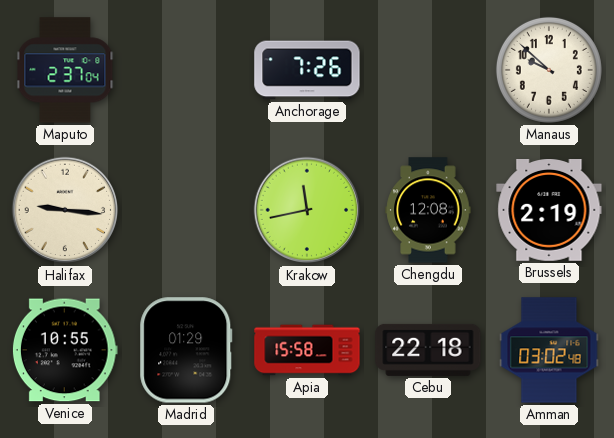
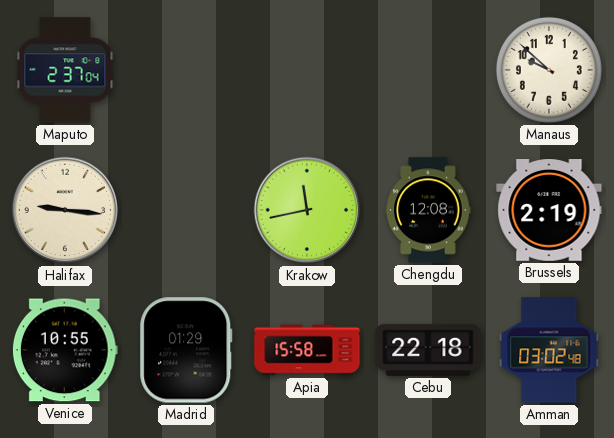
Anchorage: 7:26 -> none (307, 70)
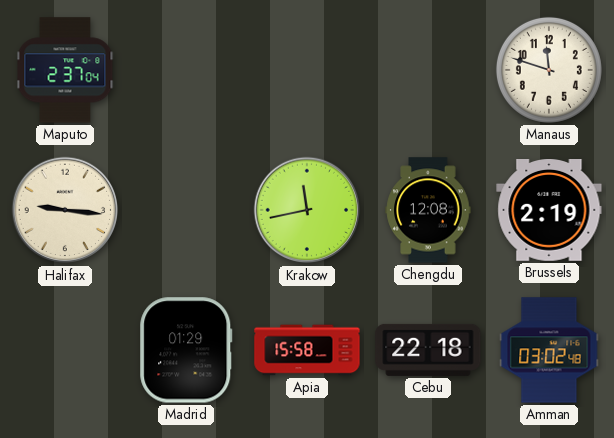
Manaus: 9:52 -> 11:48 (549, 70)
Venice: 10:55 -> none (65, 350)
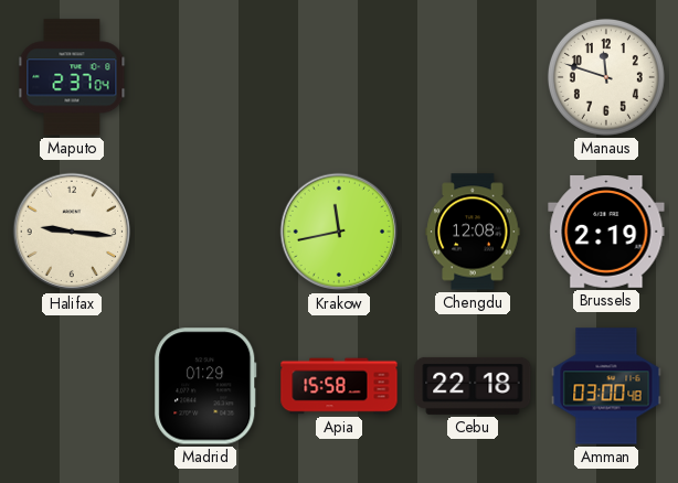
Amman: 03:02 -> 03:00 (606, 386)
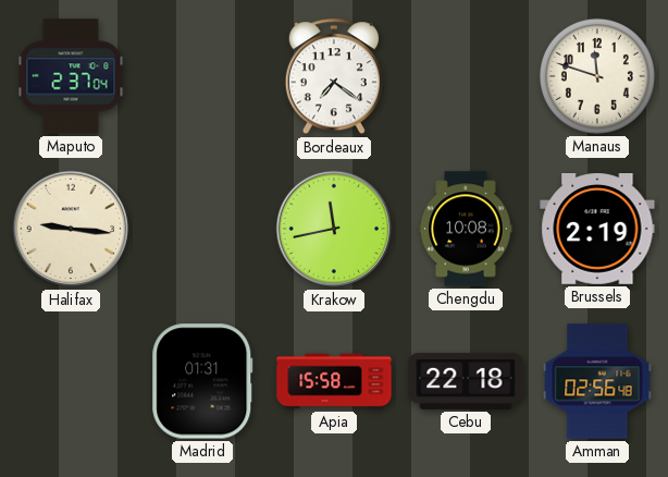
Bordeaux: none -> 7:21 (334, 77)
Chengdu: 12:08 -> 10:08 (466, 229)
Madrid: 01:29 -> 01:31 (202, 381)
Amman: 03:00 -> 02:56 (597, 381)
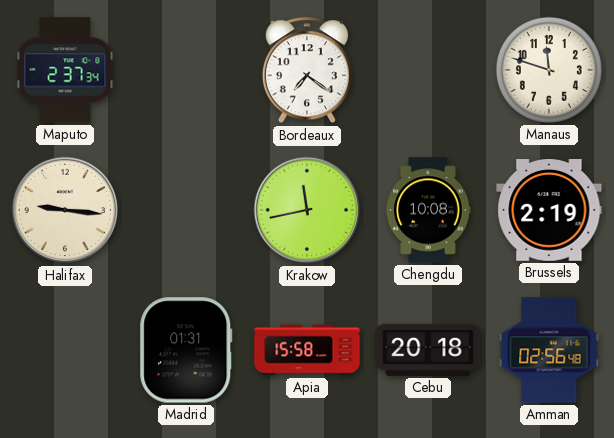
Maputo: 2:37:04 -> 2:37:34 (65, 70)
Cebu: 22:18 -> 20:18 (428, 350)
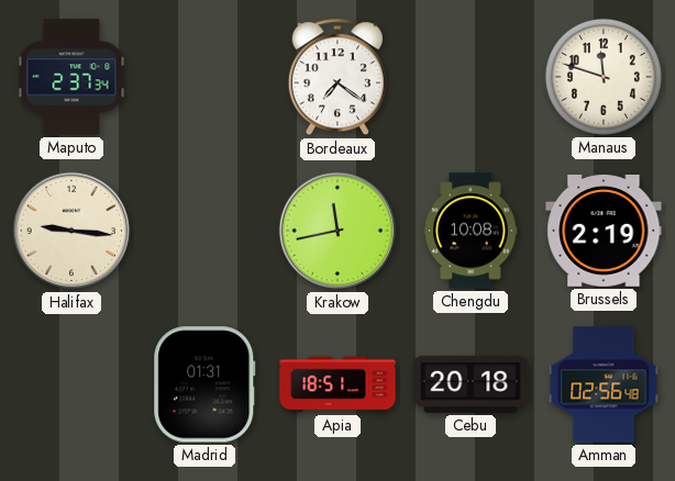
Apia: 15:58 -> 18:51 (337, 384)
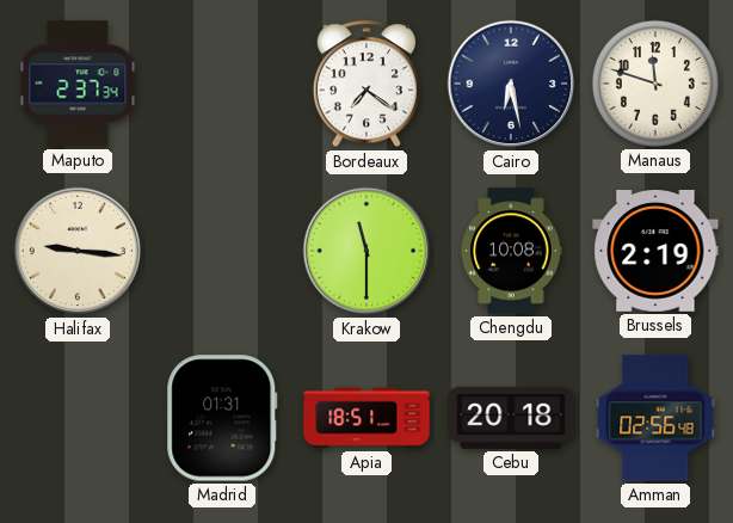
Cairo: none -> 6:28 (511, 84)
Krakow: 11:43 -> 11:30 (366, 251)
